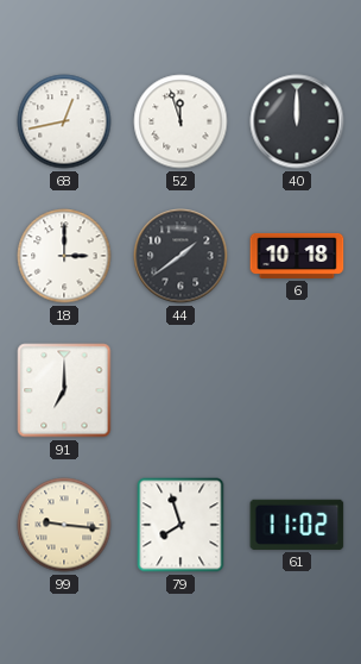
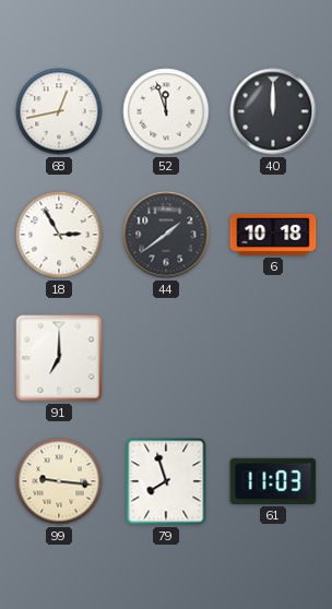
18: 3:00 -> 2:55 (59, 235)
61: 11:02 -> 11:03 (273, 481)
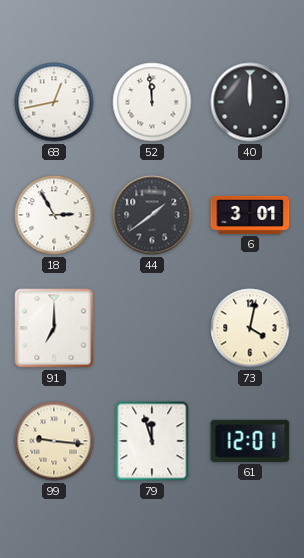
52: 11:57 -> 11:59 (152, 102)
6: 10:18 -> 3:01 (250, 215)
73: none -> 4:02 (250, 328)
79: 7:57 -> 11:57 (152, 441)
61: 11:03 -> 12:01 (250, 441)
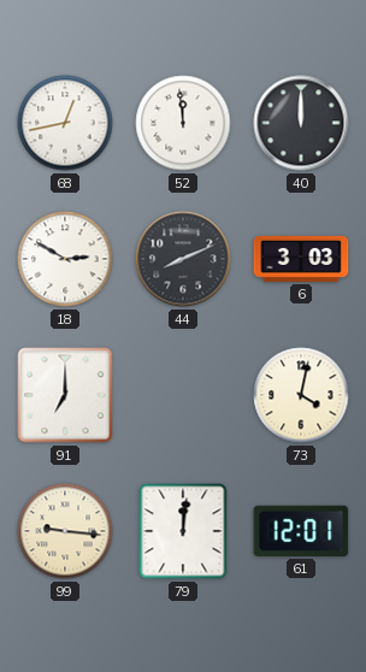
18: 2:55 -> 2:50 (65, 259)
44: 1:39 -> 8:11 (183, 259)
6: 3:01 -> 3:03 (301, 259)
79: 11:57 -> 12:01 (183, 531)
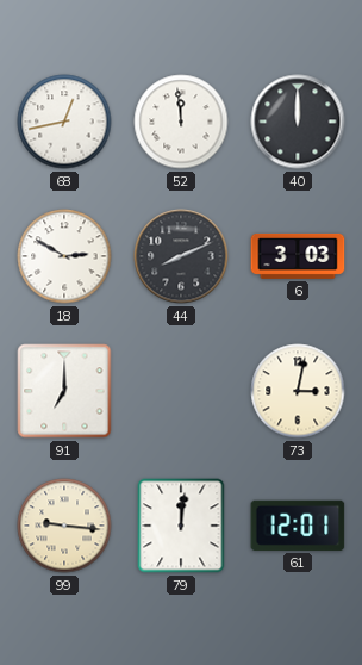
73: 4:02 -> 3:02 (298, 391)
